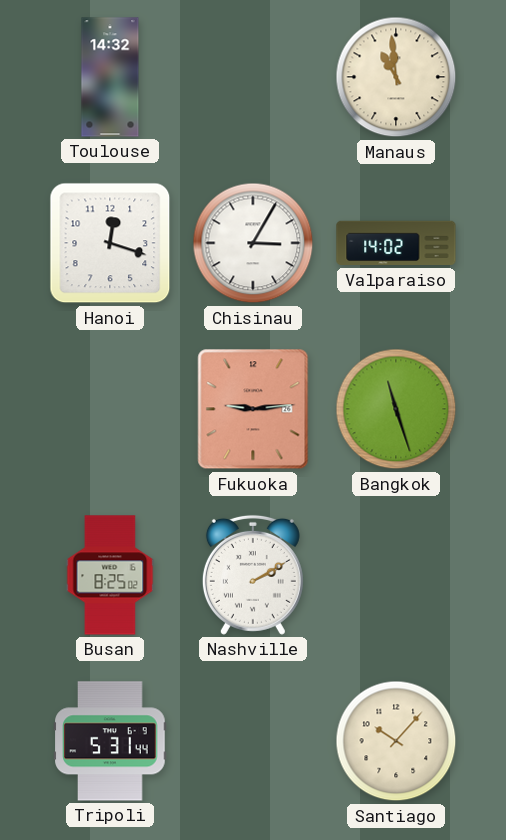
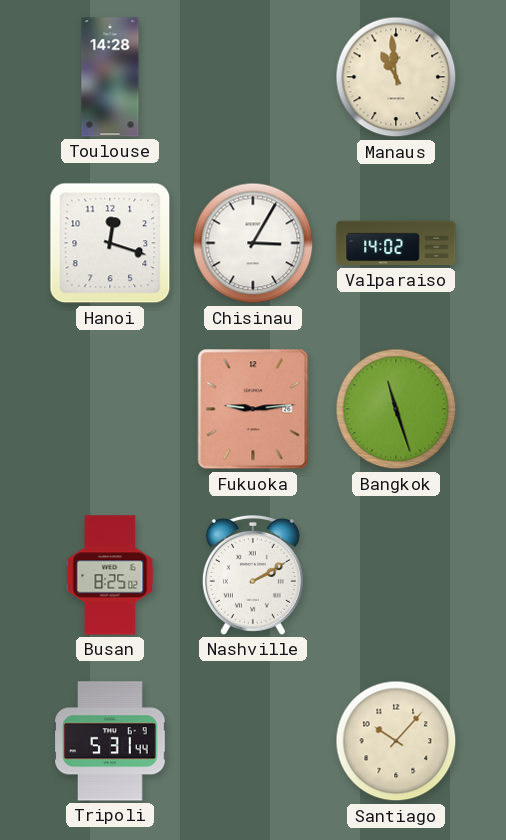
Toulouse: 14:32 -> 14:28 (110, 77)
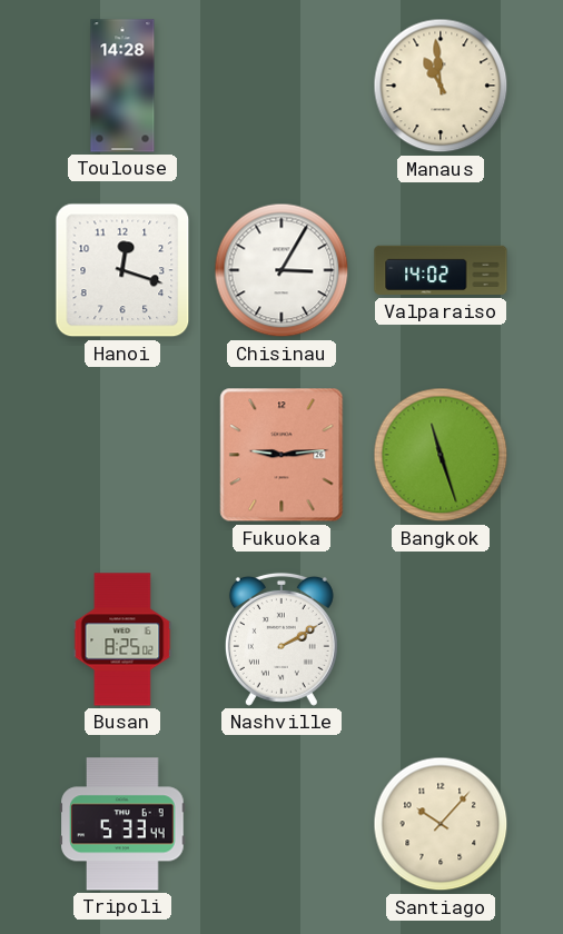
Tripoli: 5:31 -> 5:33 (122, 824)
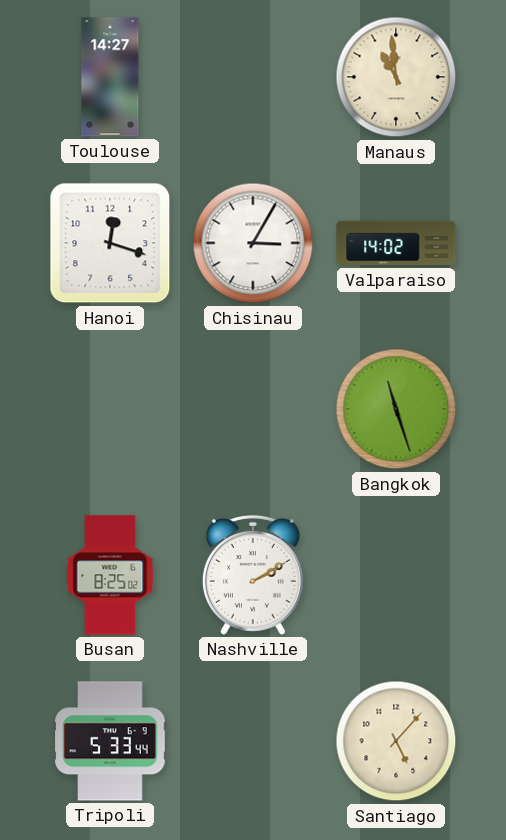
Toulouse: 14:28 -> 14:27 (110, 77)
Fukuoka: 9:14 -> none (281, 455)
Santiago: 10:07 -> 5:07 (396, 741)
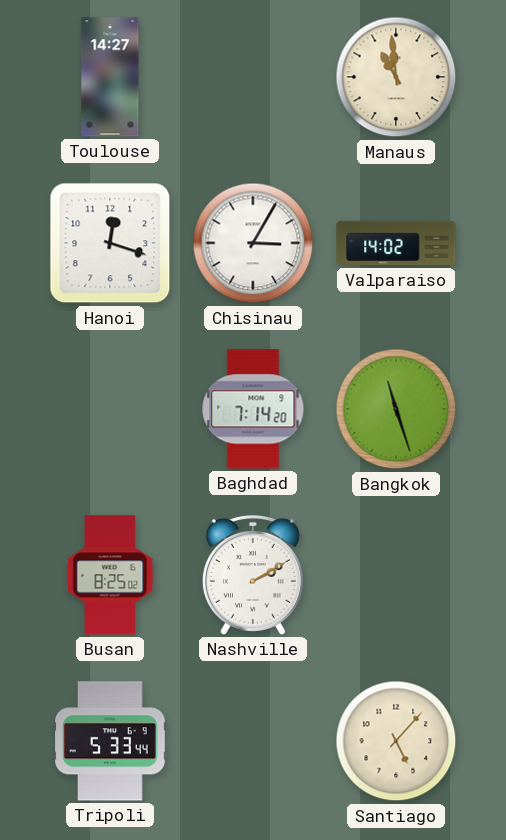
Baghdad: none -> 7:14 (253, 409)
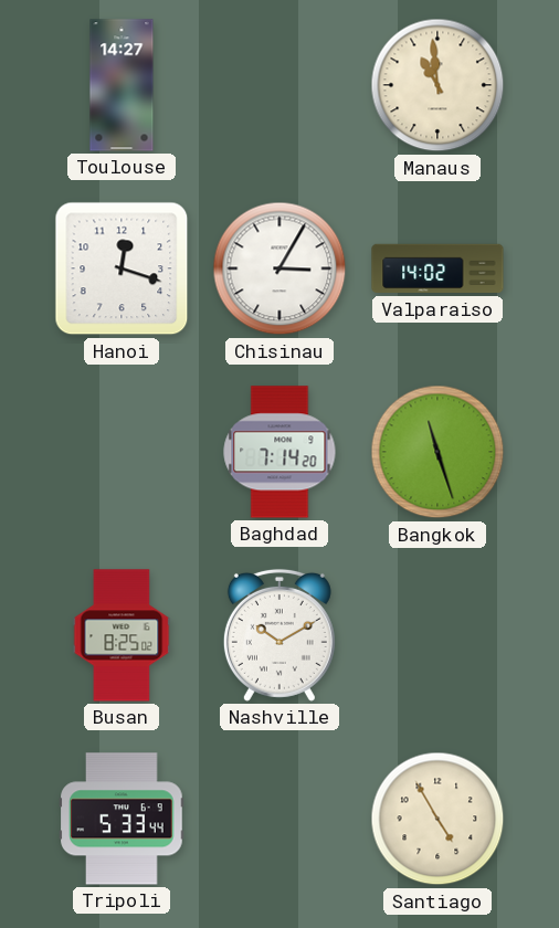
Nashville: 2:10 -> 10:10 (279, 635)
Santiago: 5:07 -> 4:55 (437, 819)
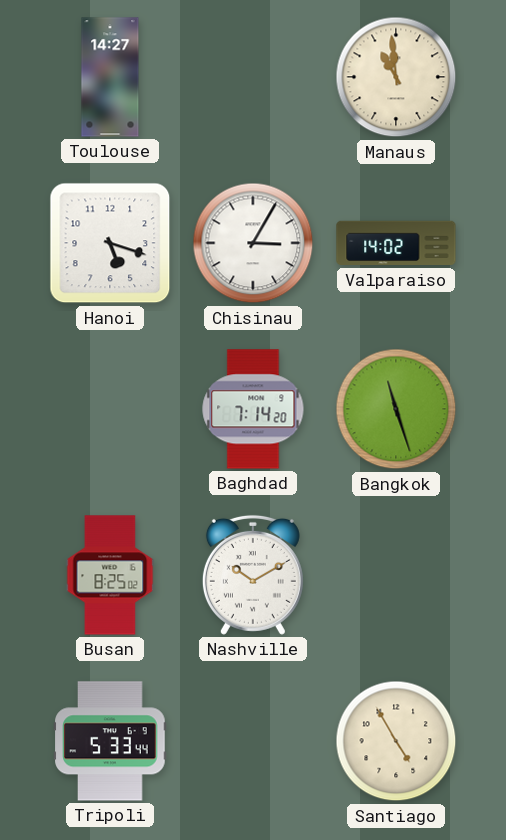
Hanoi: 12:18 -> 5:18 (110, 243)
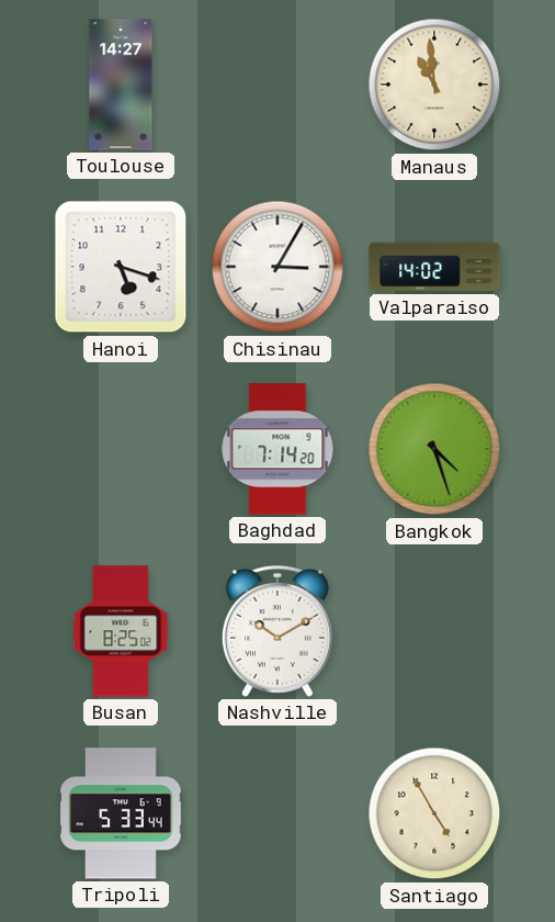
Bangkok: 11:27 -> 4:27 (434, 449)
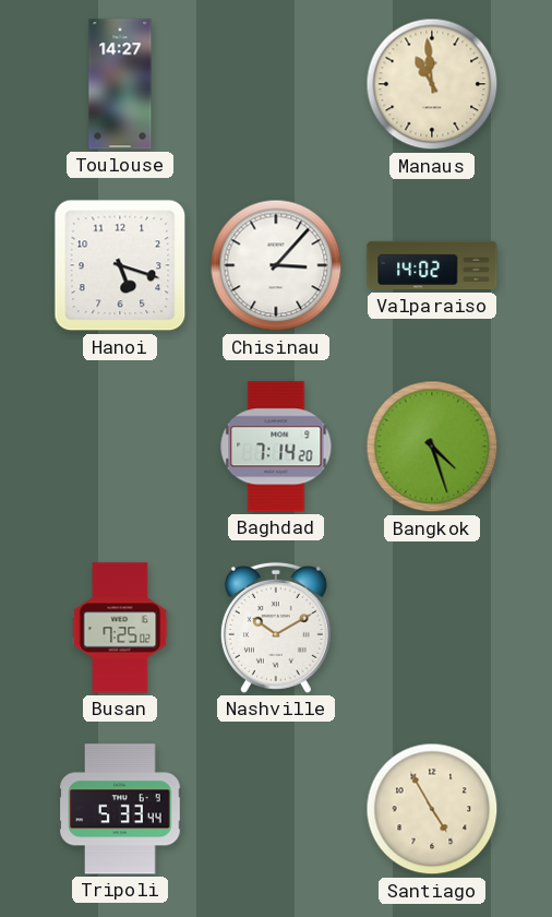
Chisinau: 3:05 -> 3:07 (276, 265)
Busan: 8:25 -> 7:25 (120, 628)
